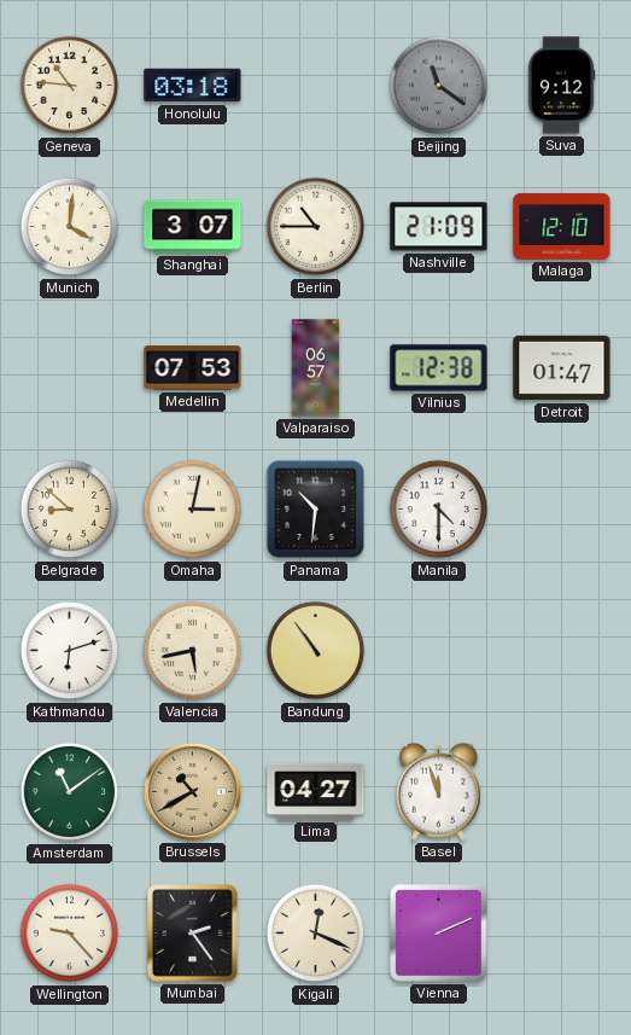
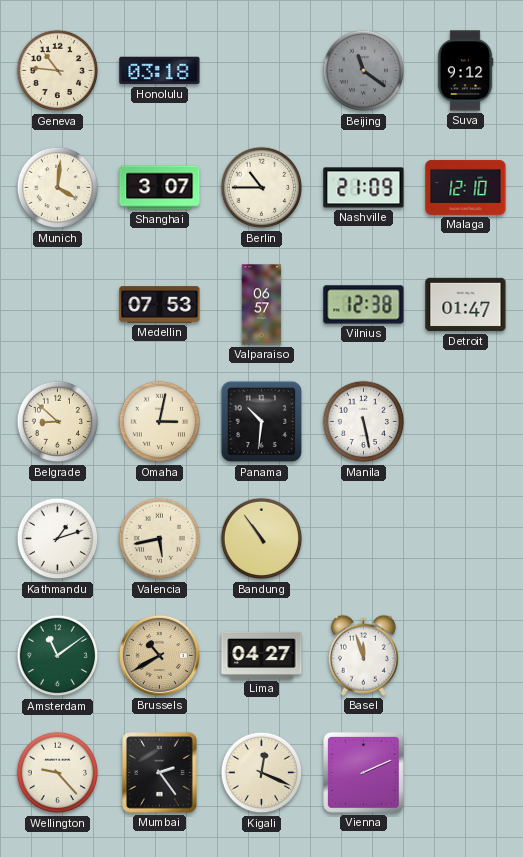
Manila: 4:30 -> 5:28 (364, 422)
Kathmandu: 6:12 -> 1:12 (58, 539)
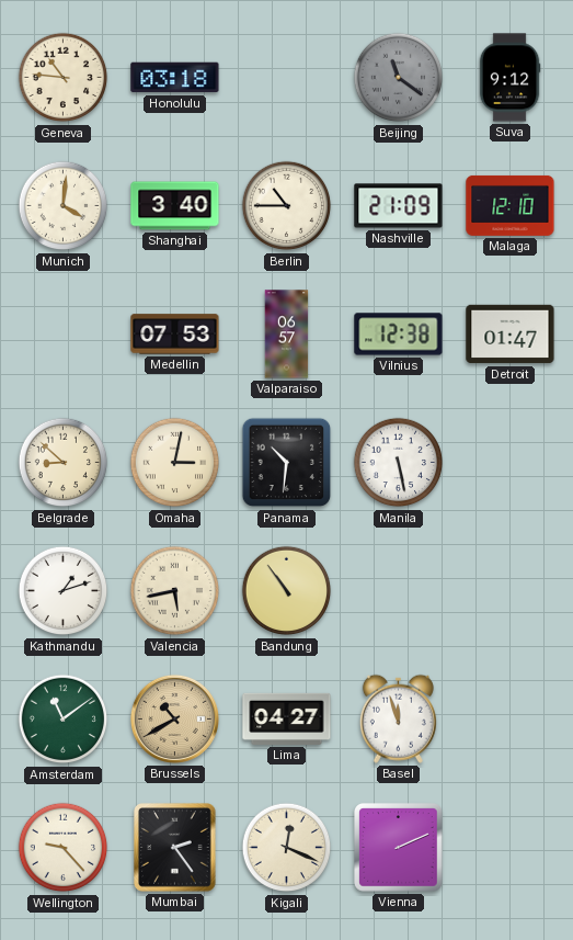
Shanghai: 3:07 -> 3:40 (175, 206)
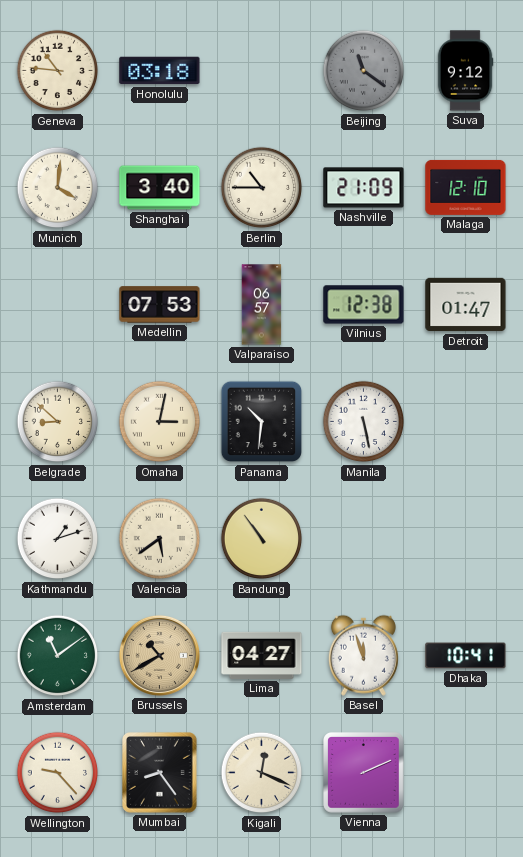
Valencia: 5:43 -> 5:39 (160, 539)
Dhaka: none -> 10:41 (466, 656)
Mumbai: 2:24 -> 8:24 (160, 773)
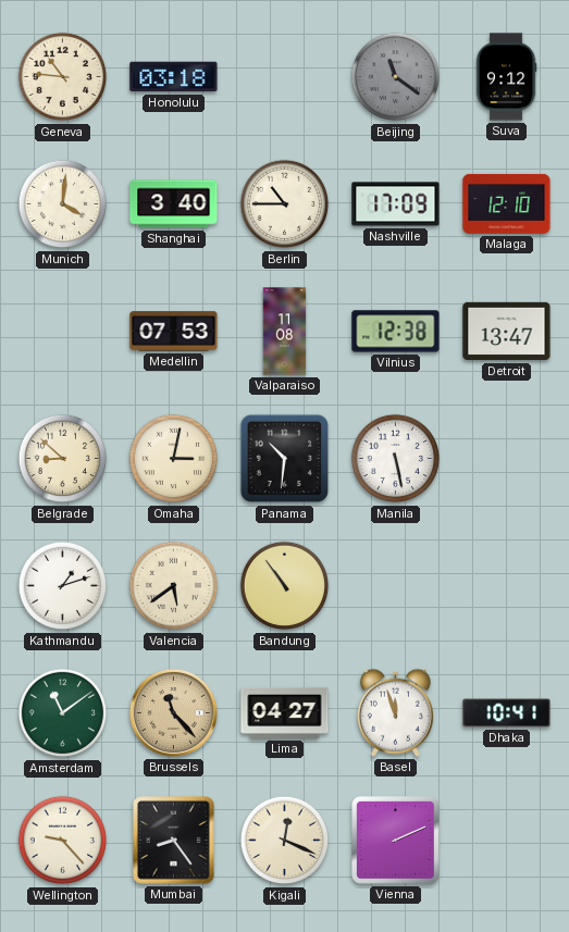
Nashville: 21:09 -> 17:09 (396, 204)
Valparaiso: 06:57 -> 11:08 (285, 332)
Detroit: 01:47 -> 13:47 (507, 332)
Brussels: 10:40 -> 11:23 (173, 712)
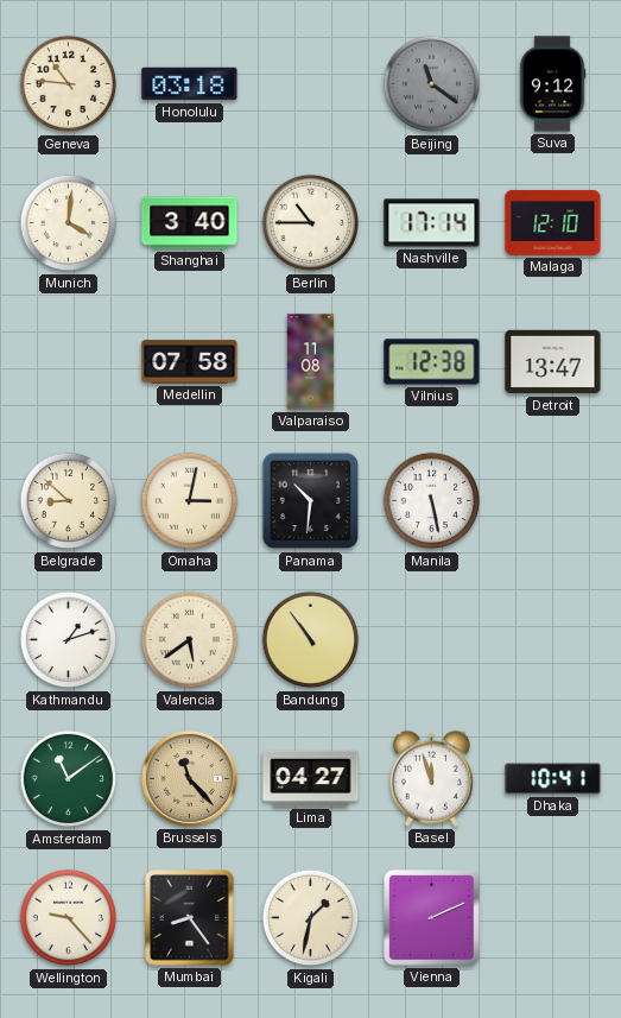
Nashville: 17:09 -> 17:14 (432, 223)
Medellin: 07:53 -> 07:58 (190, 362)
Kigali: 12:19 -> 1:32 (311, 918)
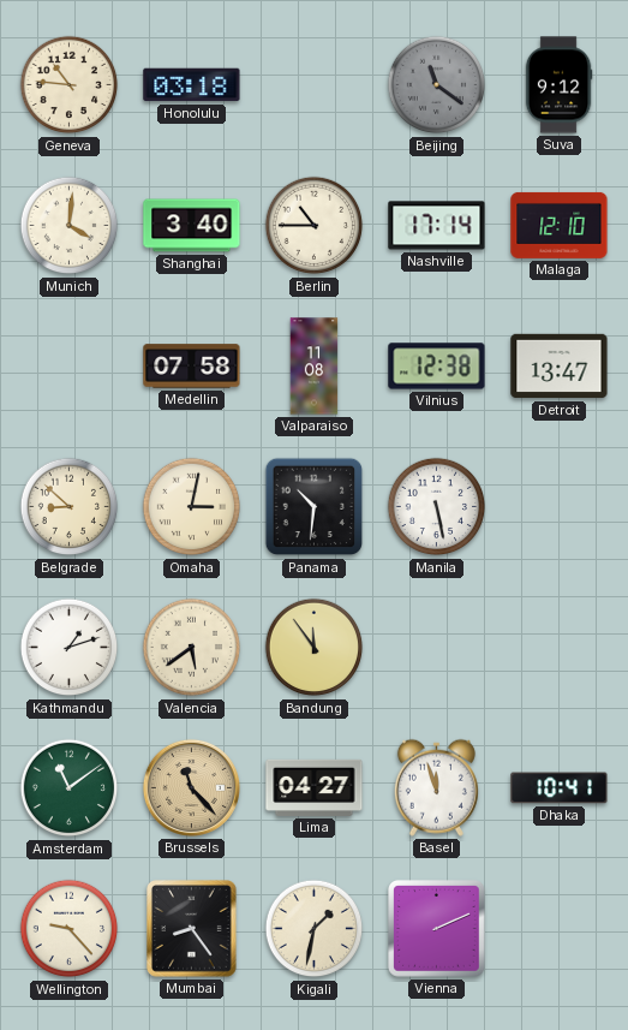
Bandung: 10:54 -> 11:54 (315, 648)
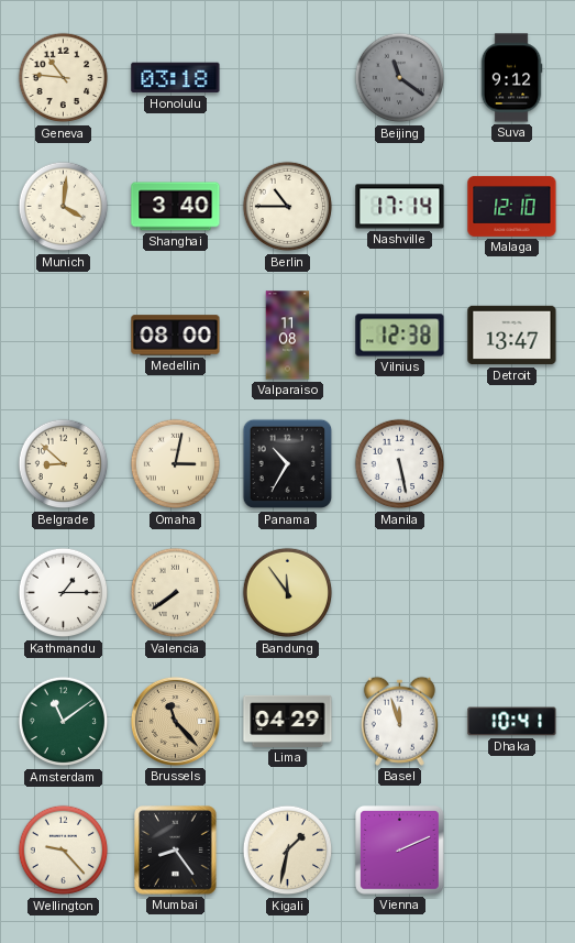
Medellin: 07:58 -> 08:00 (176, 336)
Panama: 10:31 -> 10:35 (288, 464)
Kathmandu: 1:12 -> 1:15 (64, 593)
Valencia: 5:39 -> 7:39 (176, 593)
Lima: 04:27 -> 04:29 (288, 721)
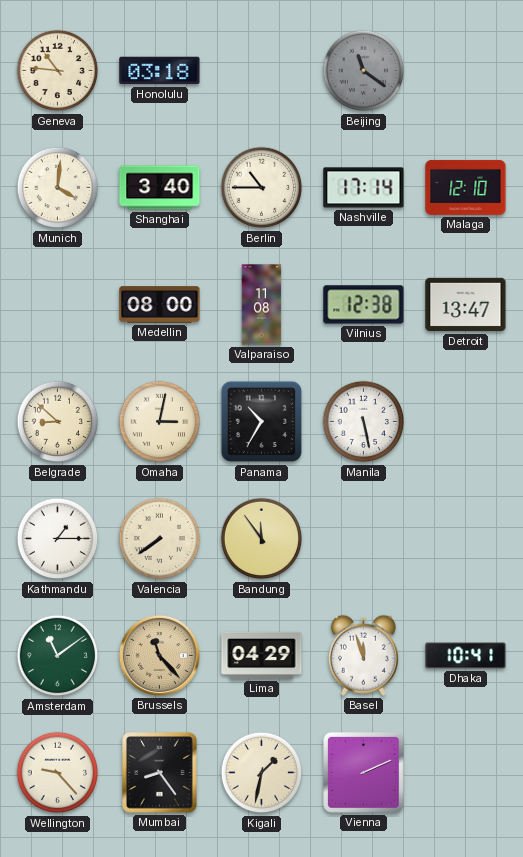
Suva: 9:12 -> none (511, 78)
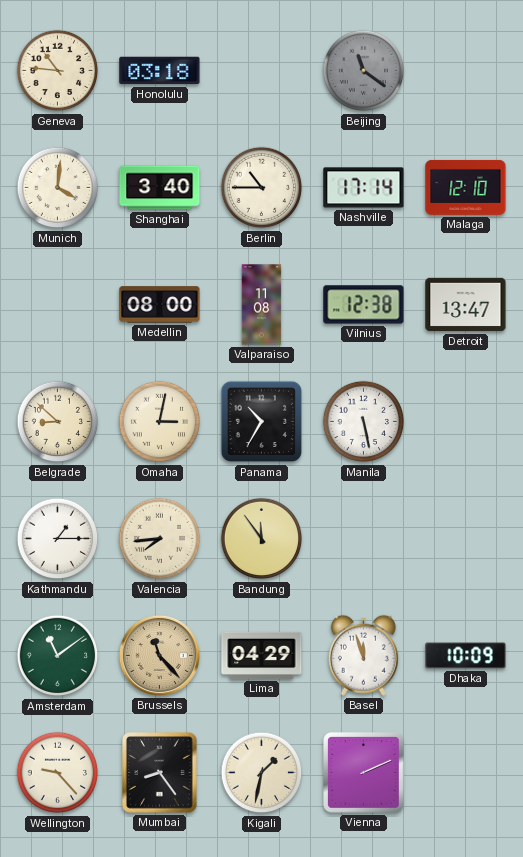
Valencia: 7:39 -> 7:44 (160, 539)
Dhaka: 10:41 -> 10:09 (466, 656)
